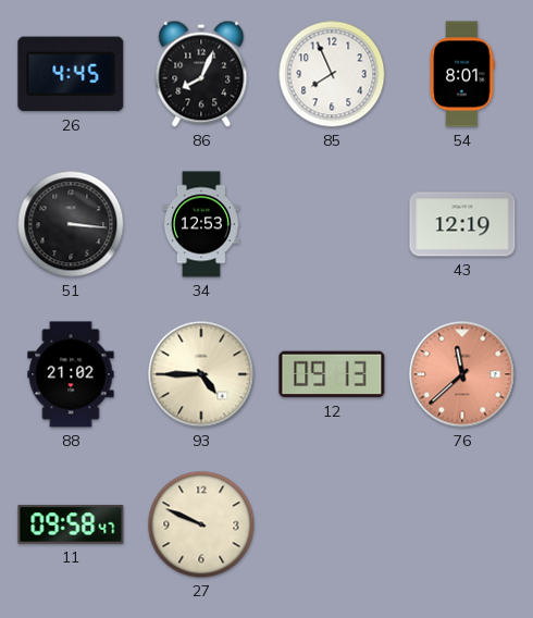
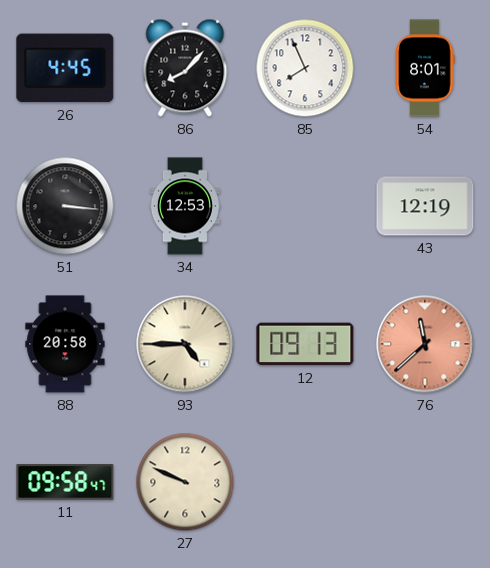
86: 8:04 -> 8:07 (185, 68)
88: 21:02 -> 20:58 (65, 344)
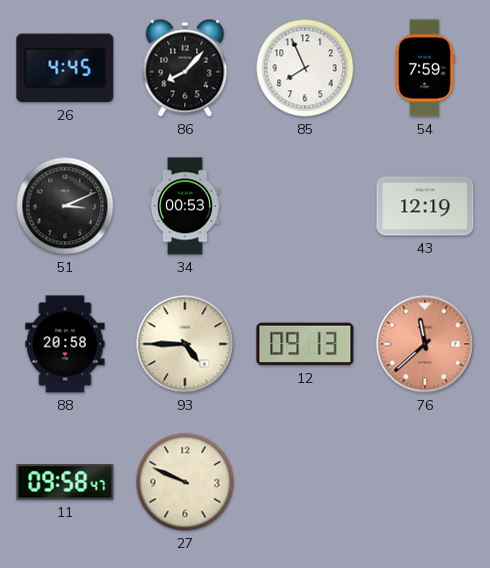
54: 8:01 -> 7:59 (425, 68)
51: 3:16 -> 3:11 (65, 206)
34: 12:53 -> 00:53 (185, 206)
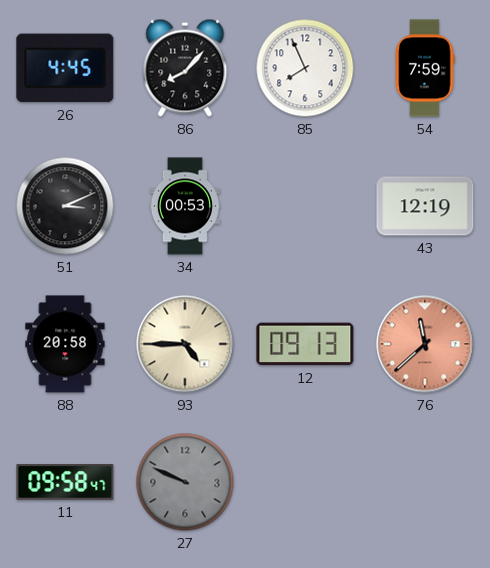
27 dial: cream -> grey (185, 482)
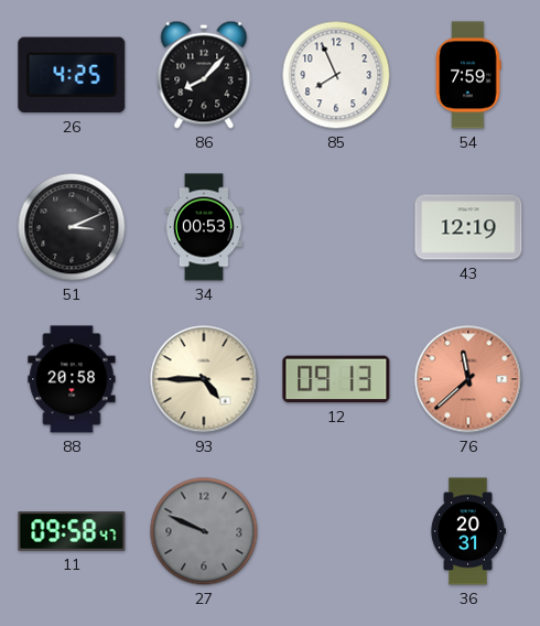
26: 4:45 -> 4:25 (72, 75)
36: none -> 20:31 (467, 531)
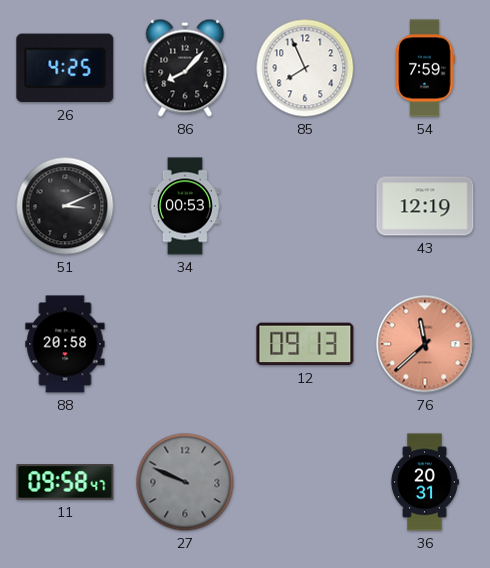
93: 4:45 -> none (204, 379)
